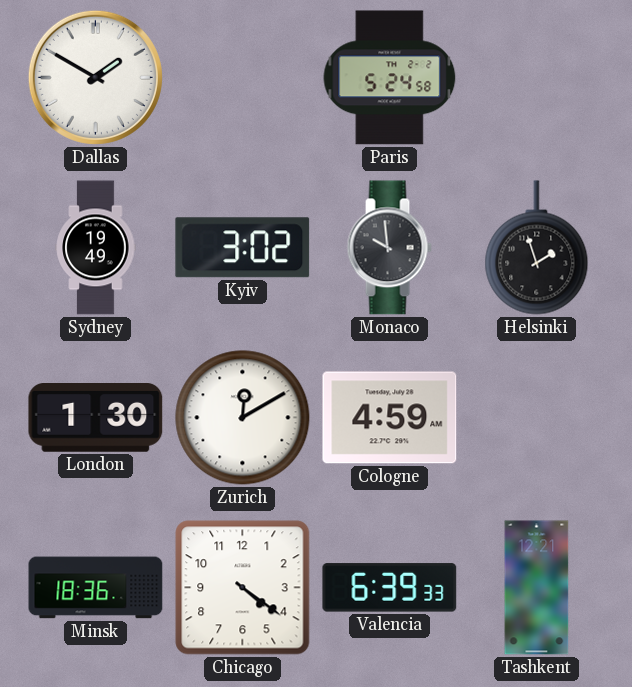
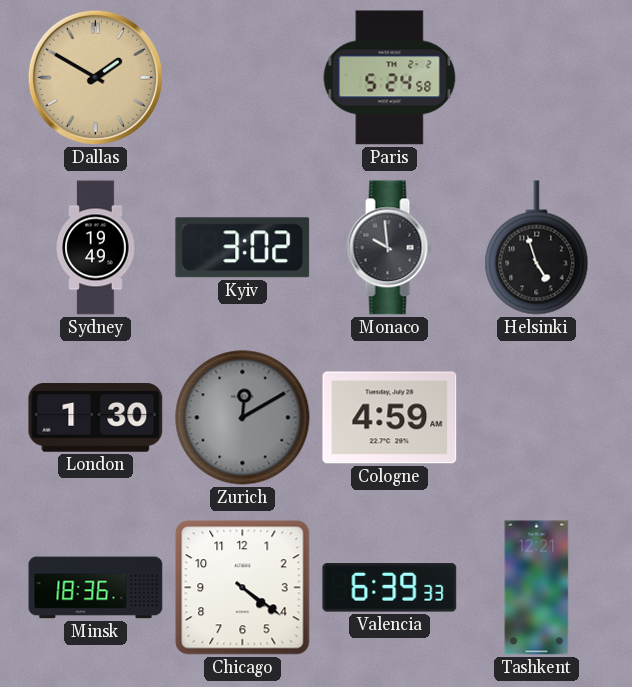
Dallas dial: white -> champagne (95, 77)
Helsinki: 1:57 -> 4:57 (537, 248)
Zurich dial: white -> grey (243, 418)
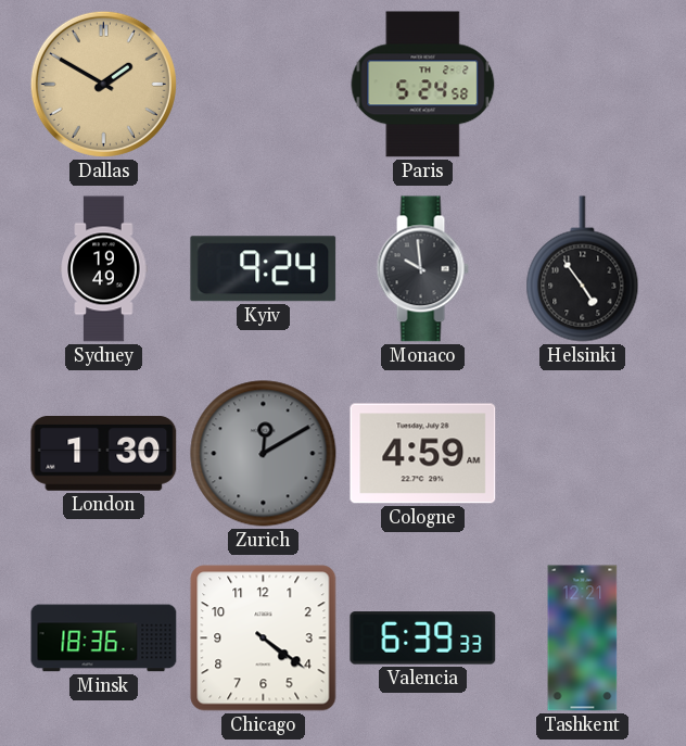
Kyiv: 3:02 -> 9:24 (264, 269)
Helsinki: 4:57 -> 4:54 (583, 269)
